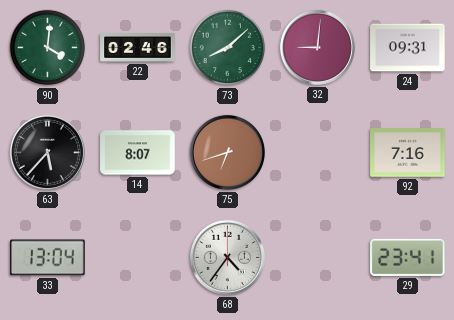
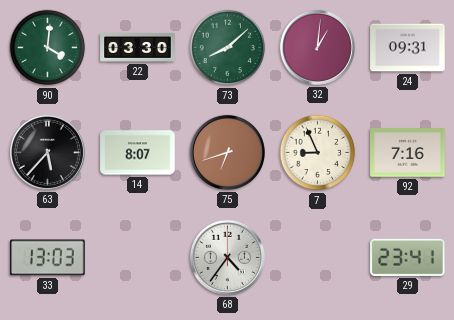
22: 02:46 -> 03:30 (138, 48)
32: 9:01 -> 1:01 (317, 47)
7: none -> 8:56 (318, 153)
33: 13:04 -> 13:03 (48, 258)
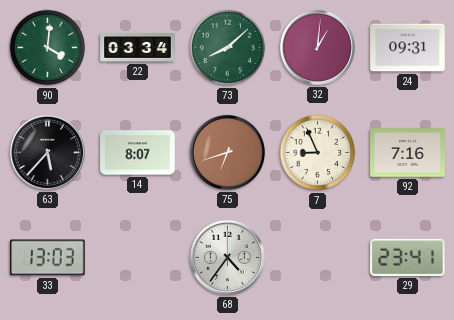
22: 03:30 -> 03:34 (138, 48)
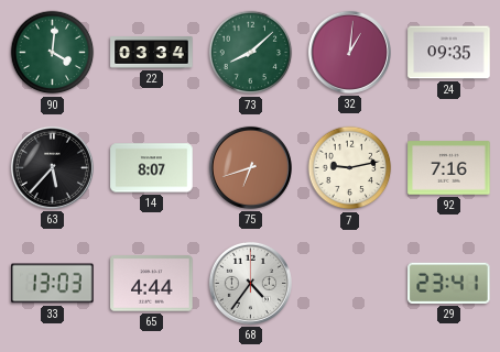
24: 09:31 -> 09:35 (449, 53)
7: 8:56 -> 9:13 (350, 168)
65: none -> 4:44 (152, 284)
